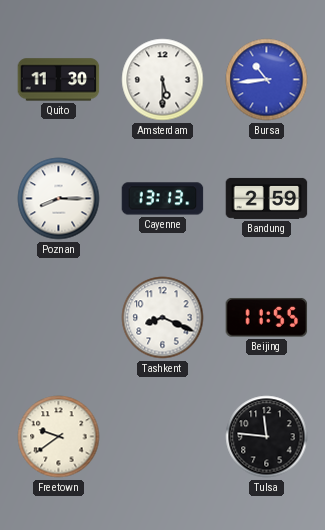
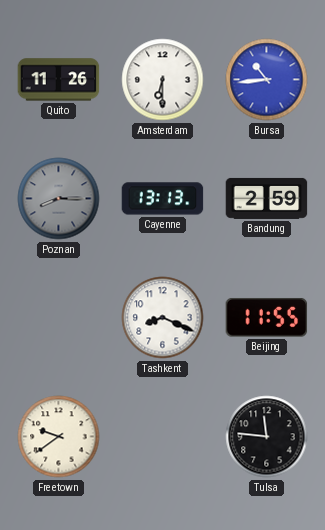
Quito: 11:30 -> 11:26 (59, 80)
Amsterdam: 5:30 -> 6:30 (163, 80)
Poznan dial: white -> grey (59, 199)
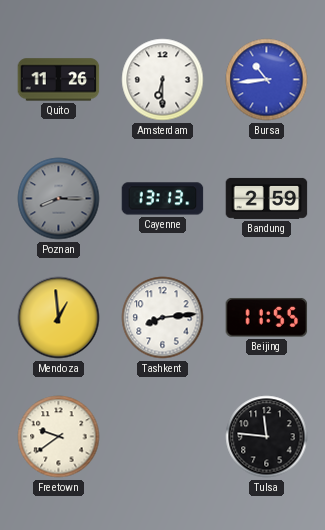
Mendoza: none -> 12:59 (59, 318)
Tashkent: 8:19 -> 8:14 (163, 318)
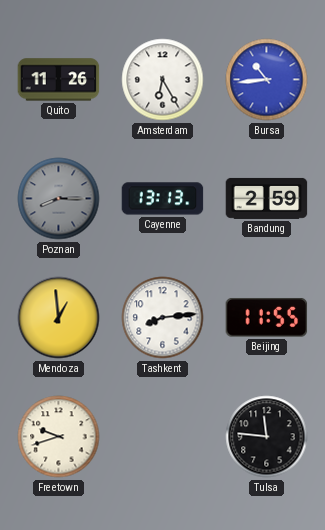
Amsterdam: 6:30 -> 6:25 (163, 80)
Freetown: 9:39 -> 9:42 (59, 437)
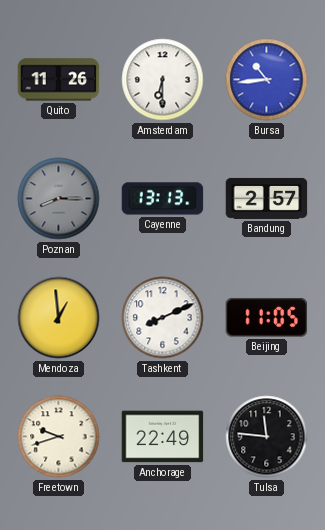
Amsterdam: 6:25 -> 6:30 (163, 80)
Bandung: 2:59 -> 2:57 (267, 198)
Tashkent: 8:14 -> 8:11 (163, 318)
Beijing: 11:55 -> 11:05 (267, 317)
Anchorage: none -> 22:49 (163, 437)
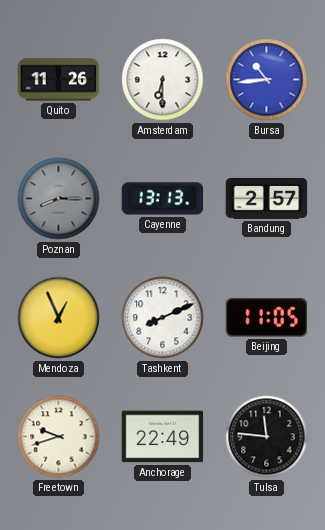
Mendoza: 12:59 -> 12:56 (59, 318)
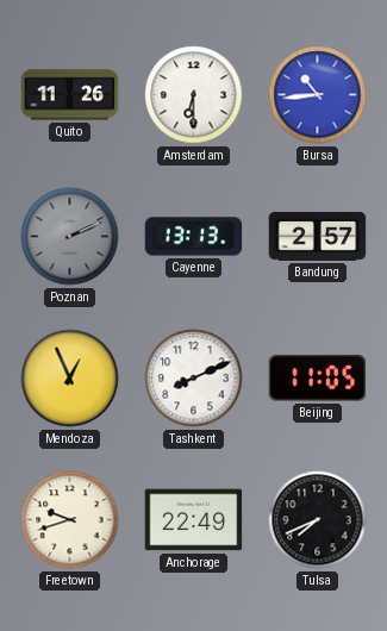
Poznan: 8:15 -> 2:11 (70, 237)
Tulsa: 11:46 -> 7:41 (318, 520)
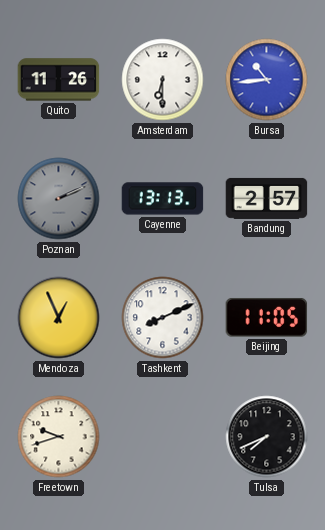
Anchorage: 22:49 -> none (194, 520)
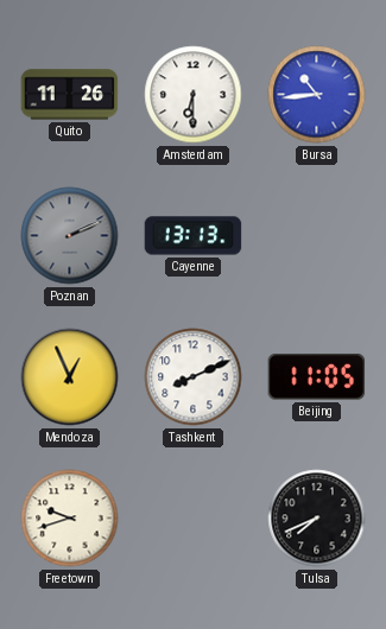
Bandung: 2:57 -> none (267, 198)
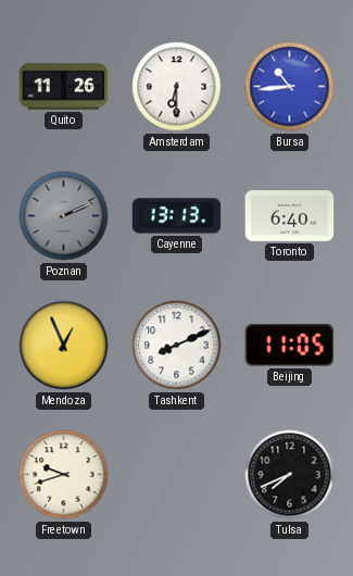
Toronto: none -> 6:40 (290, 216)
